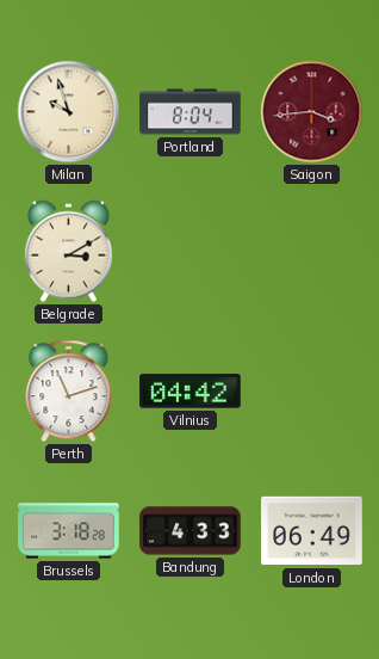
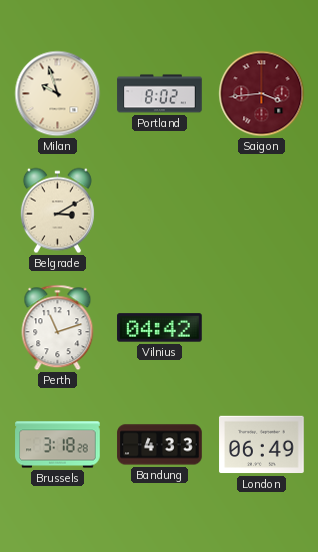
Portland: 8:04 -> 8:02 (160, 94)
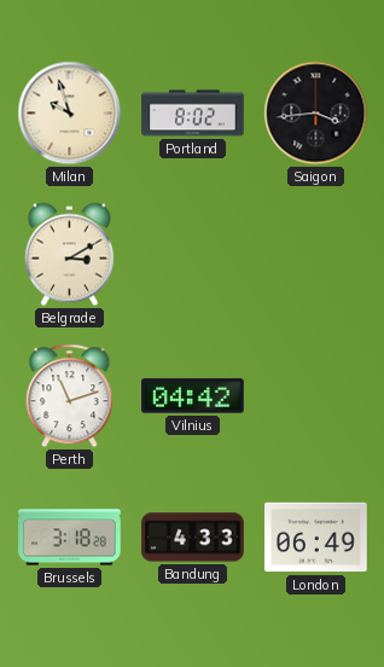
Saigon dial: burgundy -> black (316, 114)
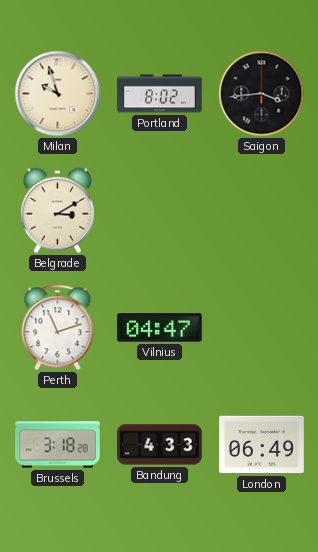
Vilnius: 04:42 -> 04:47 (160, 328)
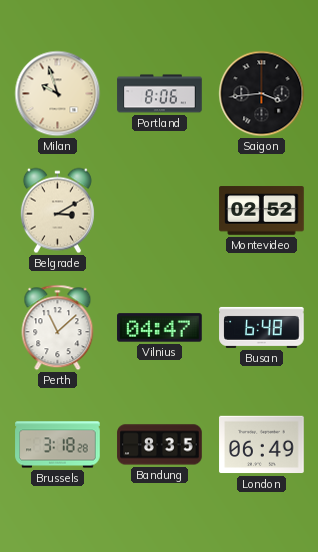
Portland: 8:02 -> 8:06 (160, 94)
Montevideo: none -> 02:52 (262, 211)
Perth: 11:12 -> 11:08 (58, 328)
Busan: none -> 6:48 (262, 327)
Bandung: 4:33 -> 8:35 (160, 445)
